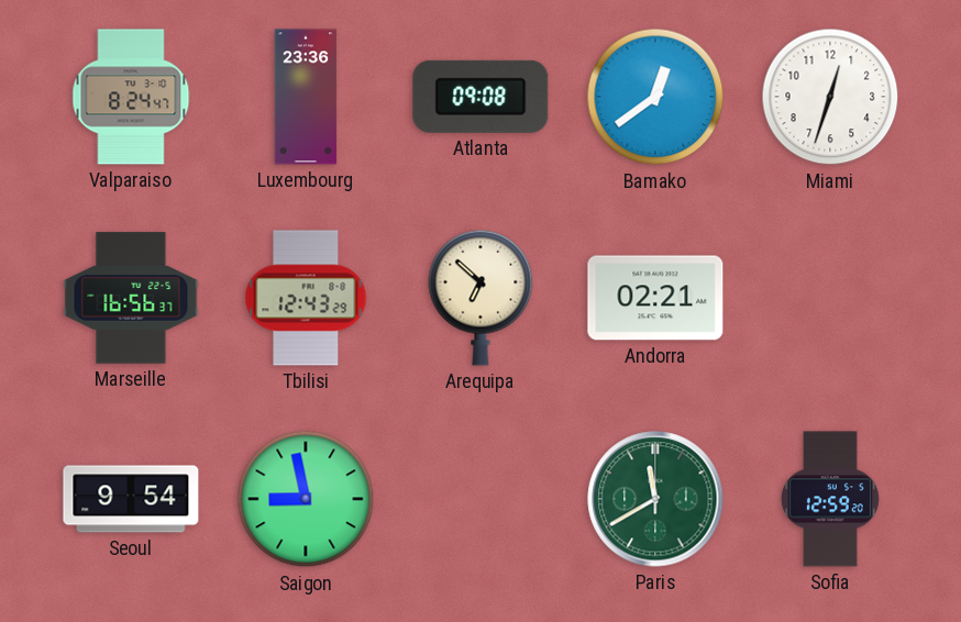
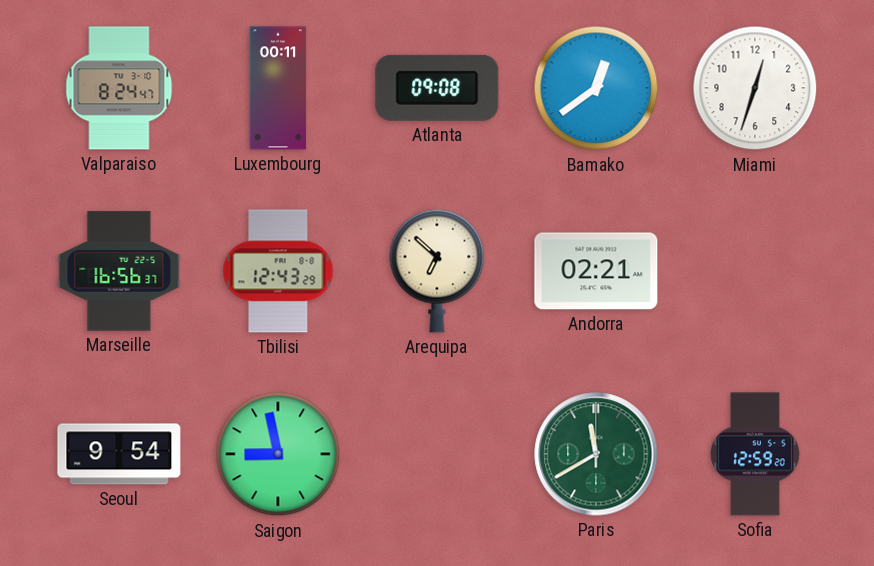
Luxembourg: 23:36 -> 00:11 (278, 88)
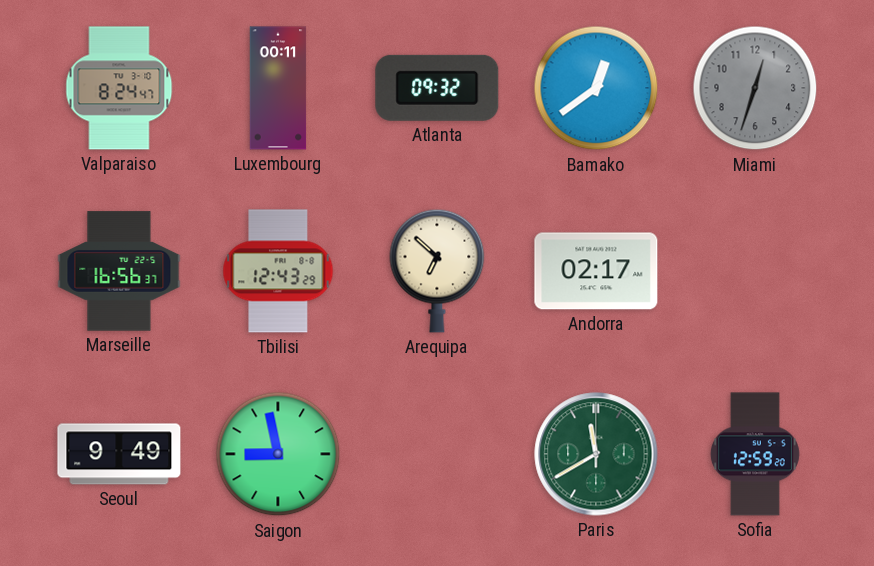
Atlanta: 09:08 -> 09:32 (437, 88)
Miami dial: white -> grey (755, 88)
Andorra: 02:21 -> 02:17 (596, 271)
Seoul: 9:54 -> 9:49 (119, 454)
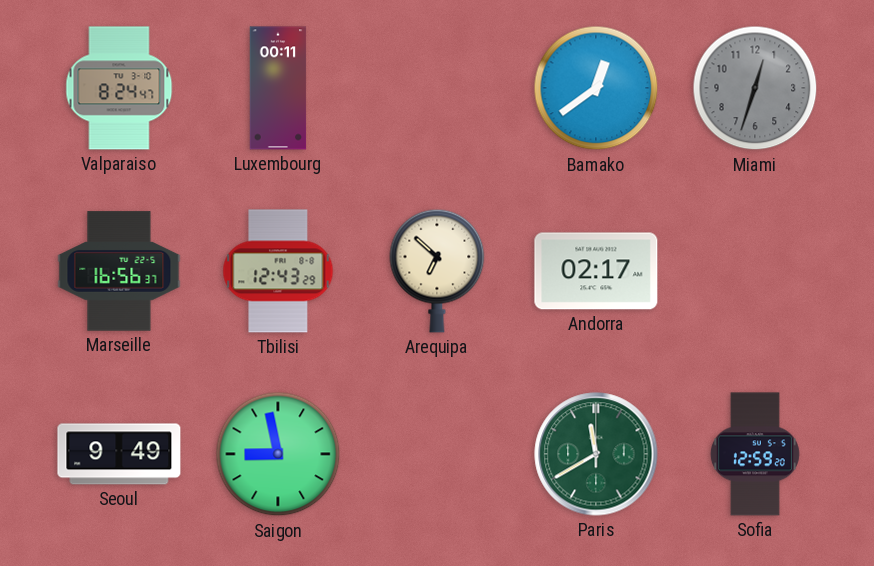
Atlanta: 09:32 -> none (437, 88)
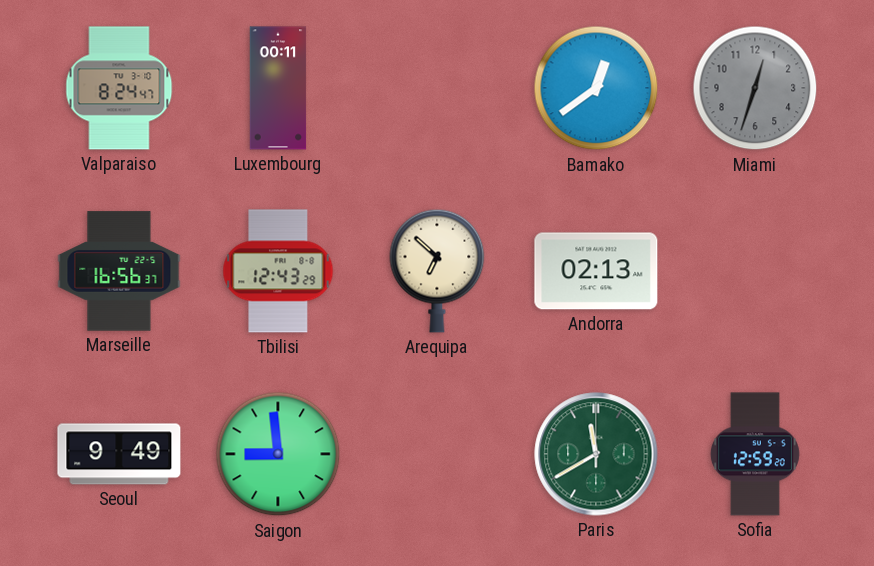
Andorra: 02:17 -> 02:13 (596, 271)
Saigon: 8:58 -> 8:59 (278, 454)
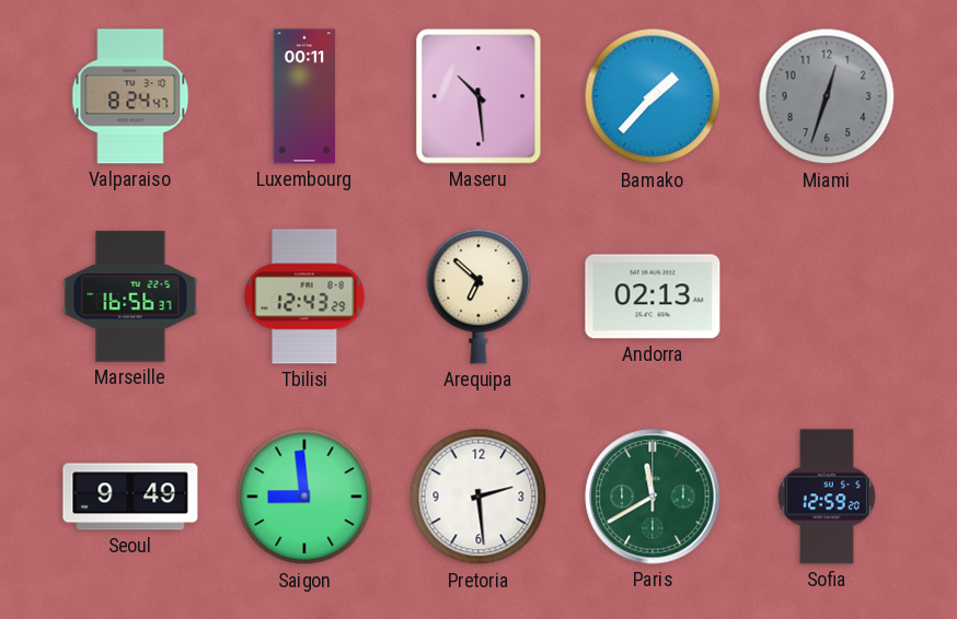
Maseru: none -> 10:29 (479, 96)
Bamako: 12:39 -> 1:37 (653, 96)
Pretoria: none -> 2:29 (479, 497)
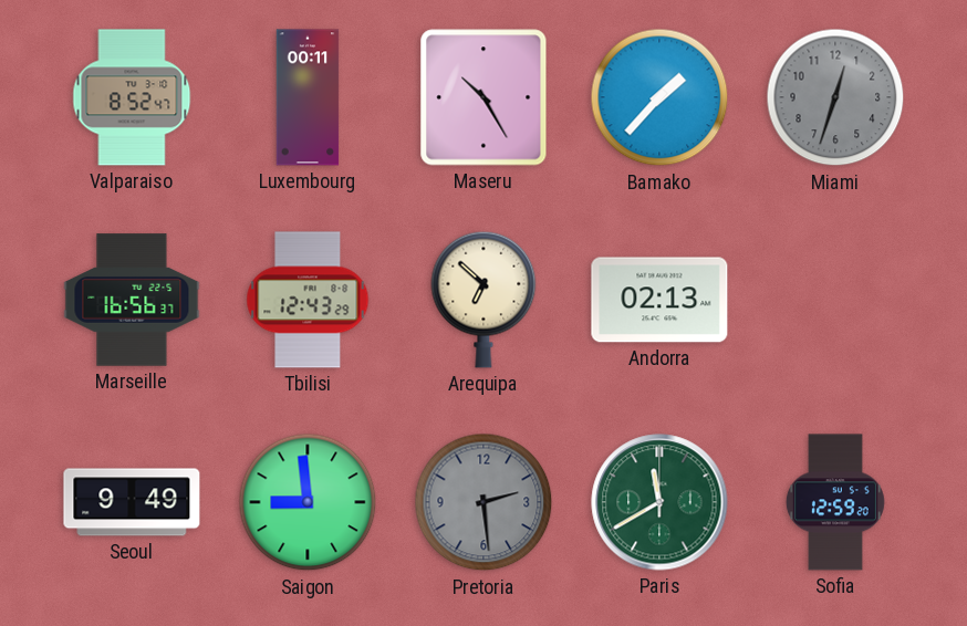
Valparaiso: 8:24 -> 8:52 (132, 97)
Maseru: 10:29 -> 10:25 (483, 97)
Pretoria dial: white -> grey (483, 502)
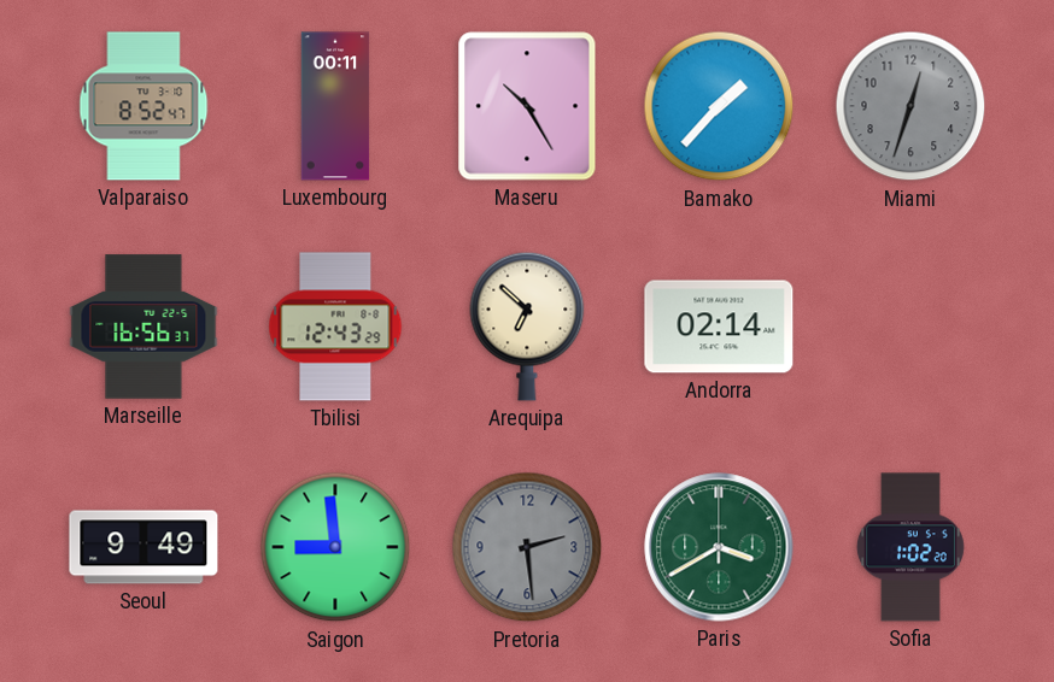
Andorra: 02:13 -> 02:14 (719, 327)
Paris: 11:40 -> 3:40 (719, 547)
Sofia: 12:59 -> 1:02 (910, 547)
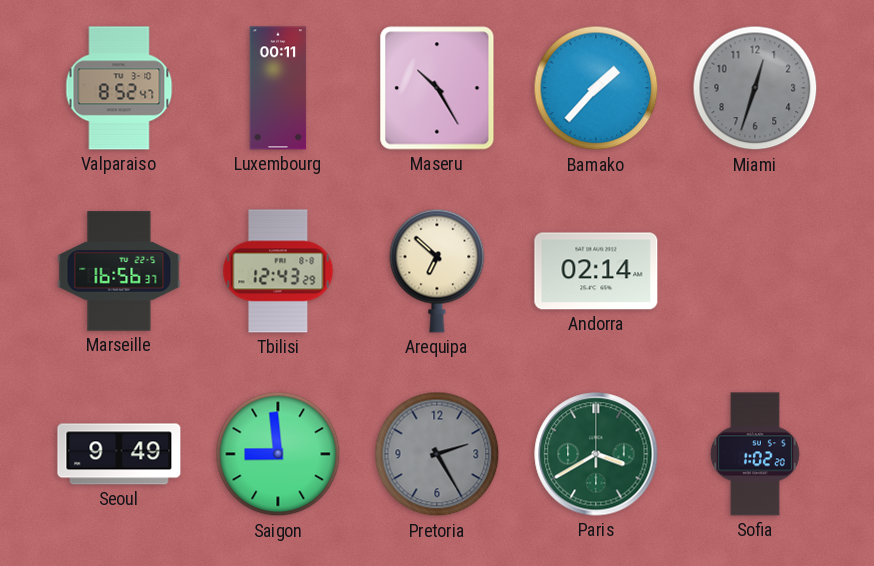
Pretoria: 2:29 -> 2:25 (437, 454)
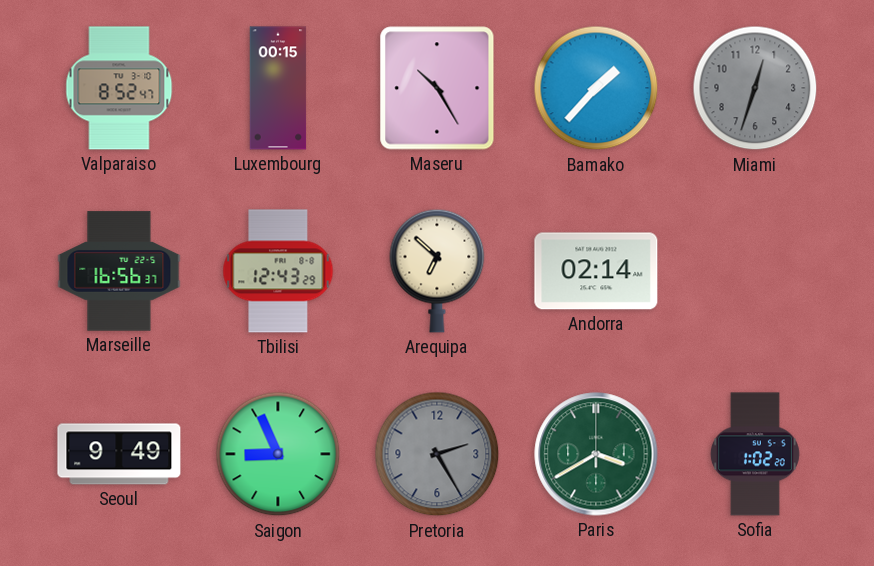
Luxembourg: 00:11 -> 00:15 (278, 88)
Saigon: 8:59 -> 8:56 (278, 454)
